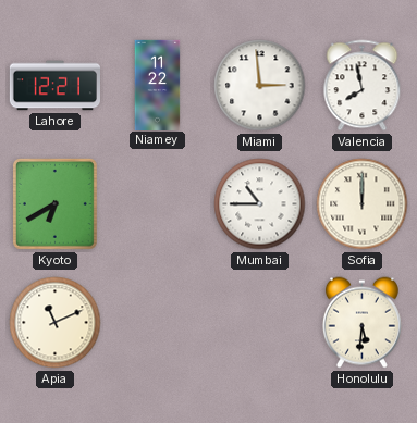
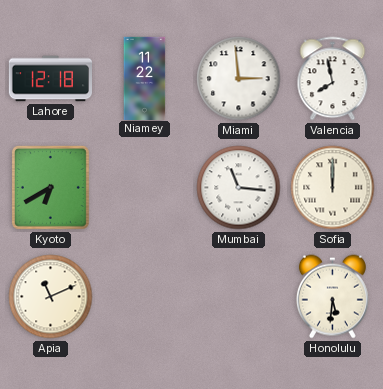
Lahore: 12:21 -> 12:18 (50, 79)
Mumbai: 10:45 -> 11:16 (239, 188)
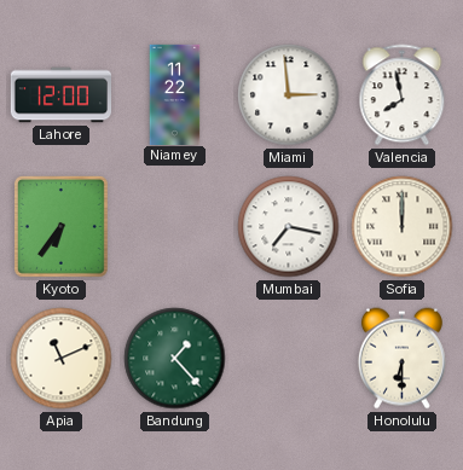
Lahore: 12:18 -> 12:00 (60, 95)
Kyoto: 6:40 -> 6:36 (60, 226)
Mumbai: 11:16 -> 7:17 (289, 227)
Bandung: none -> 1:23 (175, 359)
Honolulu: 5:31 -> 6:30 (401, 359)
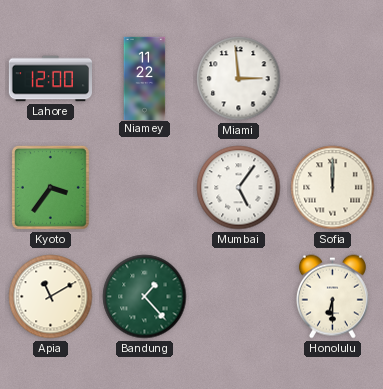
Valencia: 7:58 -> none (403, 95)
Kyoto: 6:36 -> 3:36 (50, 187)
Mumbai: 7:17 -> 5:06 (239, 188)
Apia: 11:11 -> 11:10 (51, 297)
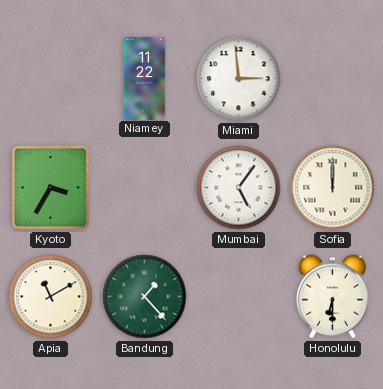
Lahore: 12:00 -> none (50, 79)
Kyoto: 3:36 -> 3:35 (50, 187)
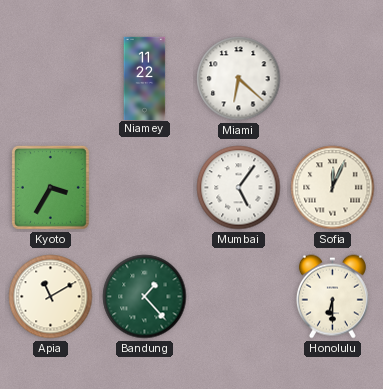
Miami: 2:59 -> 6:22 (239, 79)
Sofia: 12:00 -> 12:04 (333, 188)
